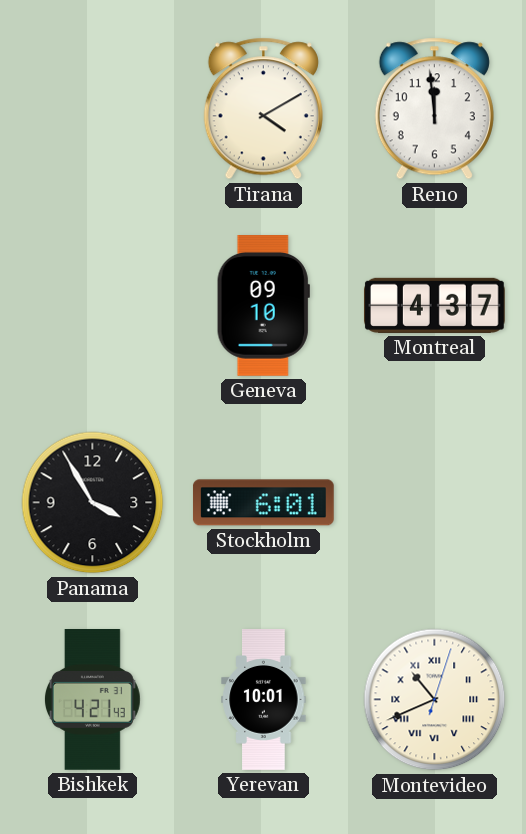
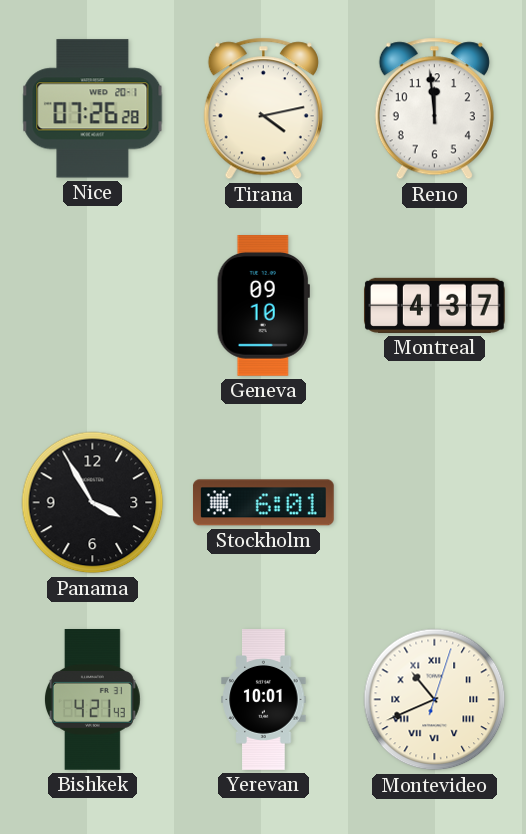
Nice: none -> 07:26 (93, 109)
Tirana: 4:10 -> 4:13 (263, 109)
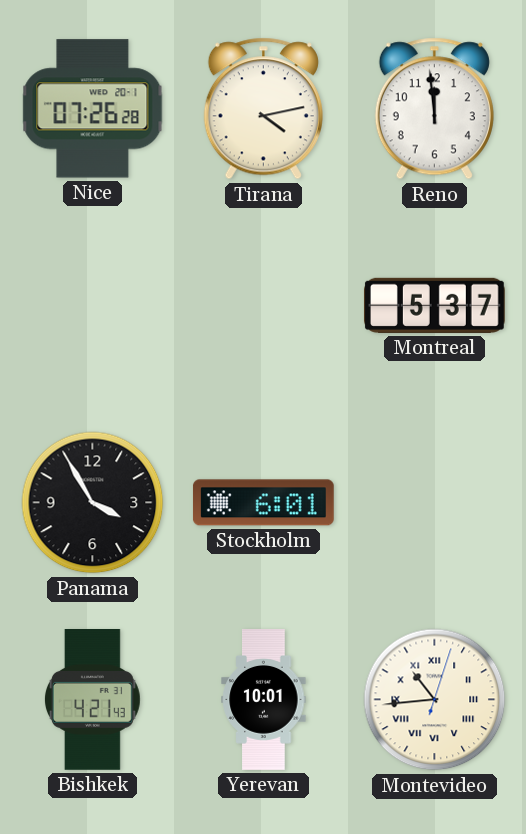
Geneva: 09:10 -> none (263, 306)
Montreal: 4:37 -> 5:37 (434, 305)
Montevideo: 10:41 -> 10:44 (435, 700)
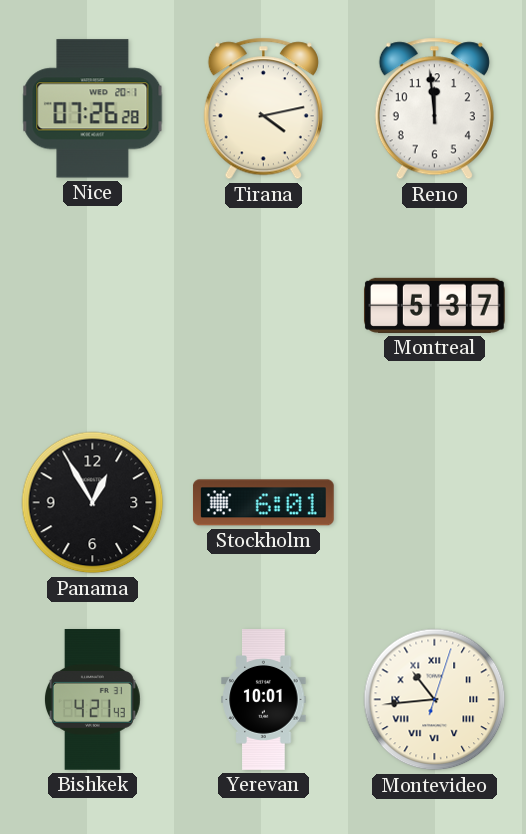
Panama: 3:55 -> 12:55 (93, 503)
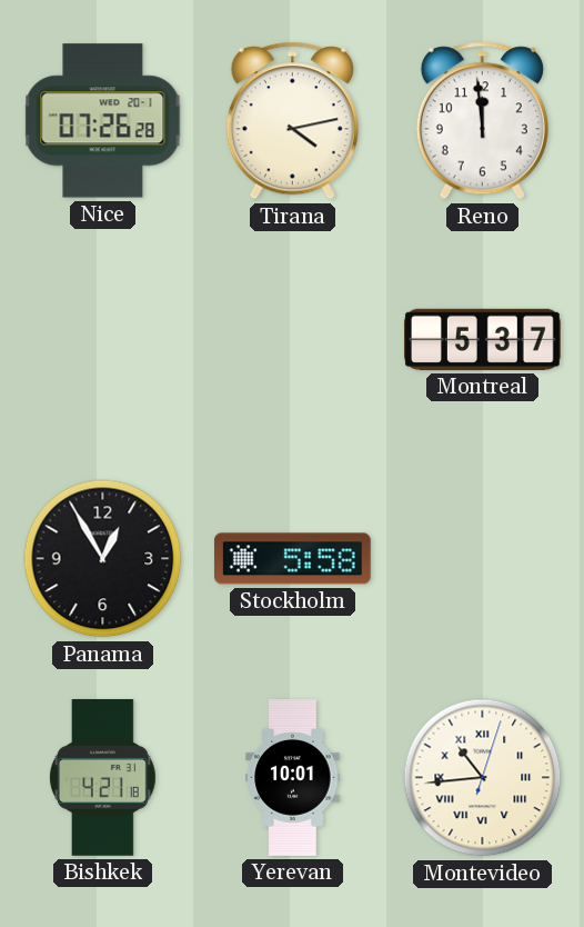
Stockholm: 6:01 -> 5:58 (292, 559)
Bishkek: 4:21:43 -> 4:21:18 (102, 778)
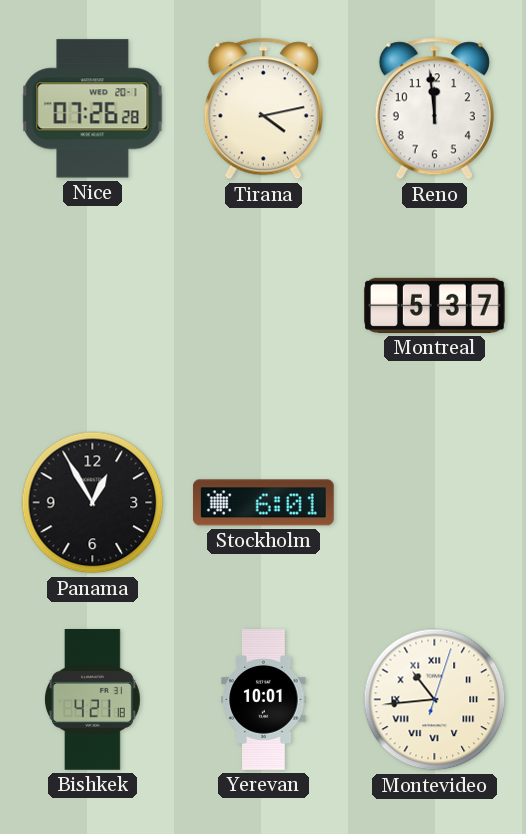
Stockholm: 5:58 -> 6:01 (263, 503)
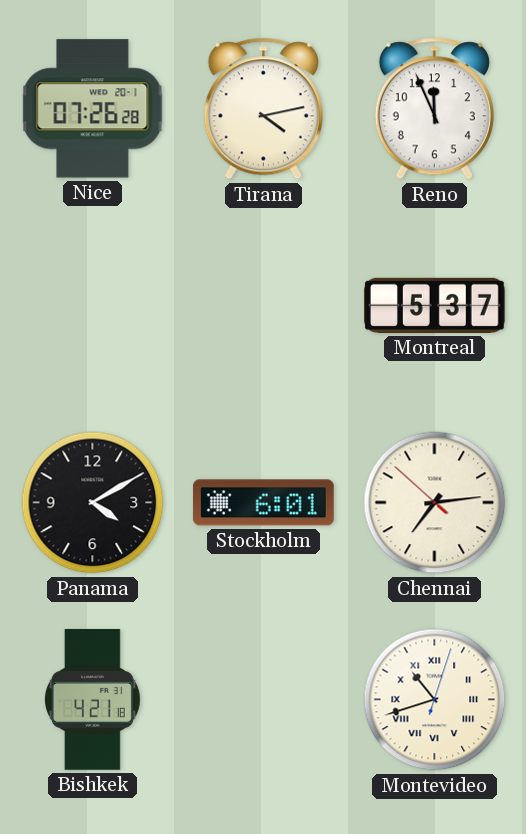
Reno: 11:59 -> 11:56 (434, 109)
Panama: 12:55 -> 4:10 (93, 503)
Chennai: none -> 7:13 (435, 503)
Yerevan: 10:01 -> none (264, 700)
Montevideo: 10:44 -> 10:42 (435, 700)
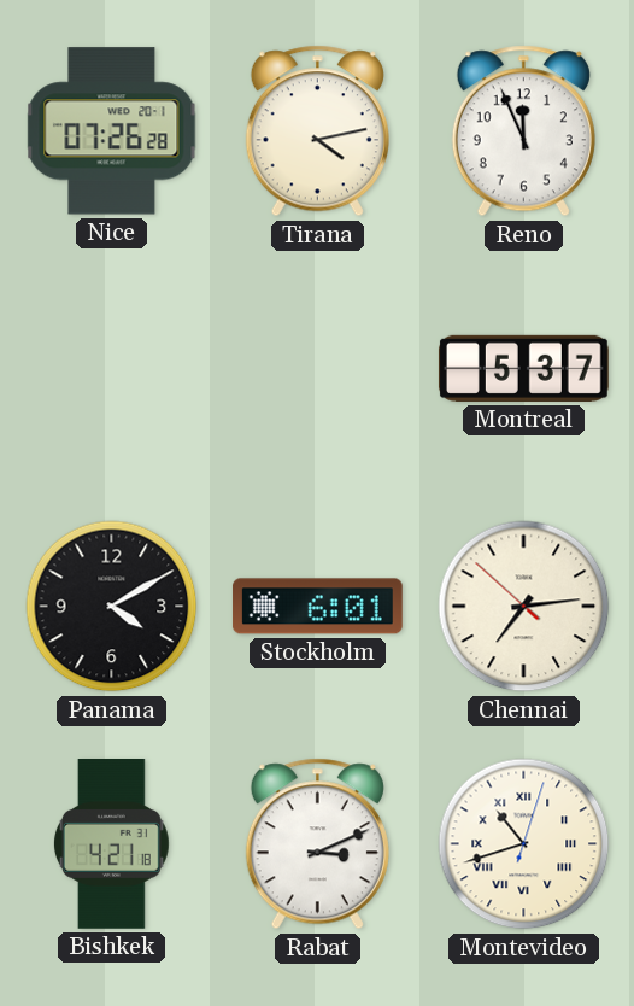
Rabat: none -> 3:11 (317, 844)
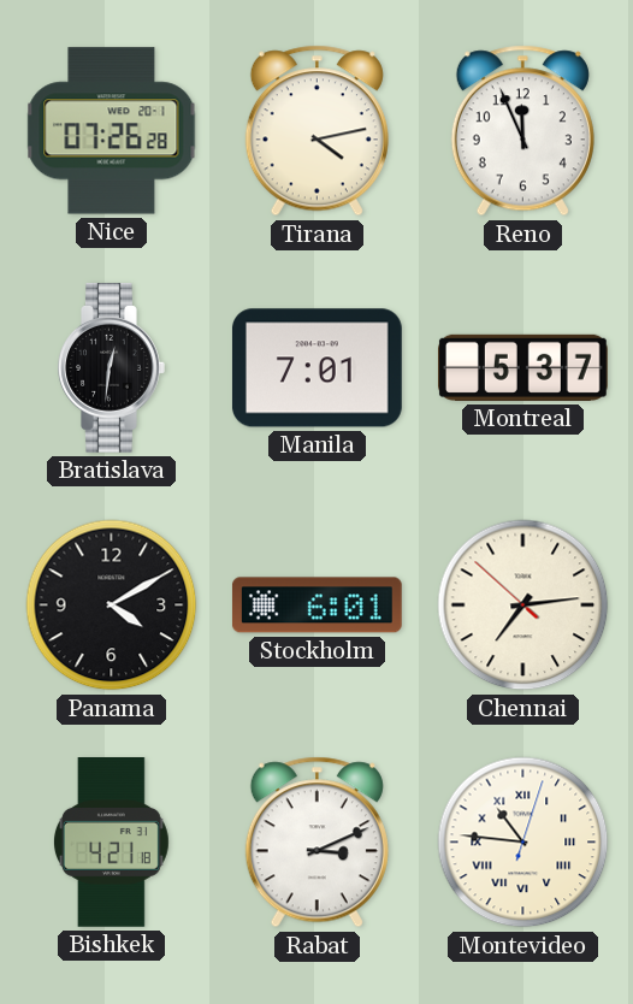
Bratislava: none -> 12:31 (112, 367)
Manila: none -> 7:01 (316, 368)
Montevideo: 10:42 -> 10:46 (523, 843)
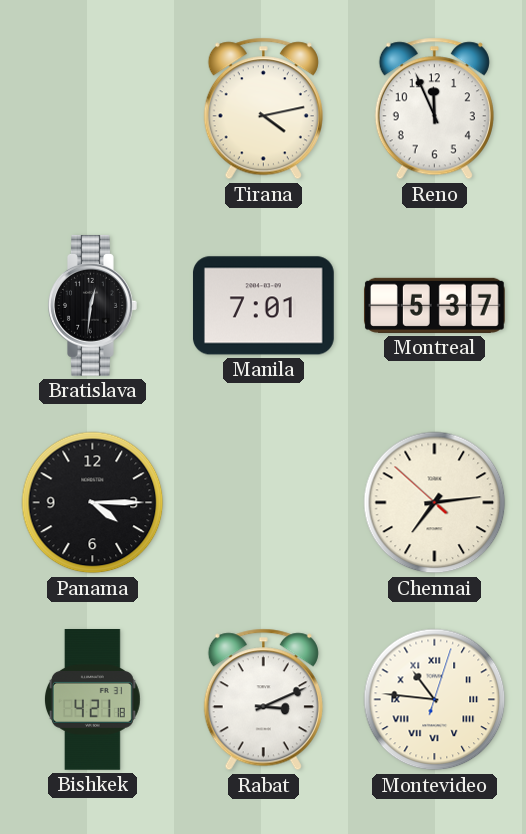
Nice: 07:26 -> none (112, 131)
Panama: 4:10 -> 4:15 (93, 503)
Stockholm: 6:01 -> none (316, 606)
